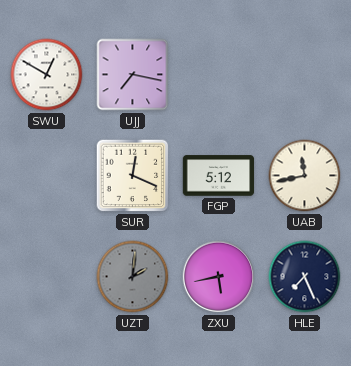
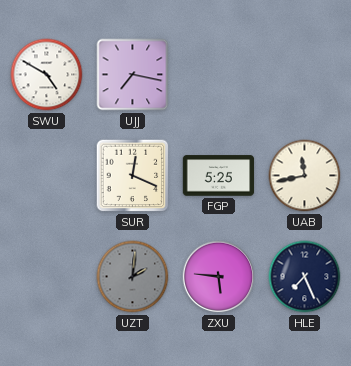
SWU: 12:50 -> 4:50 (47, 75)
FGP: 5:12 -> 5:25 (219, 176)
ZXU: 5:43 -> 5:46 (219, 277)
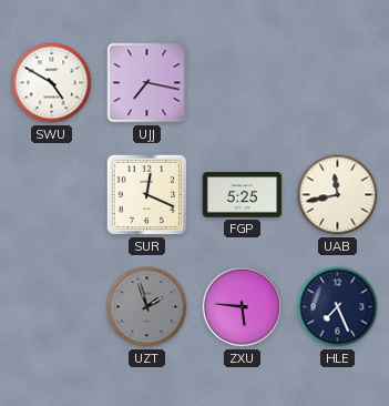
UZT: 2:01 -> 1:57 (147, 307)
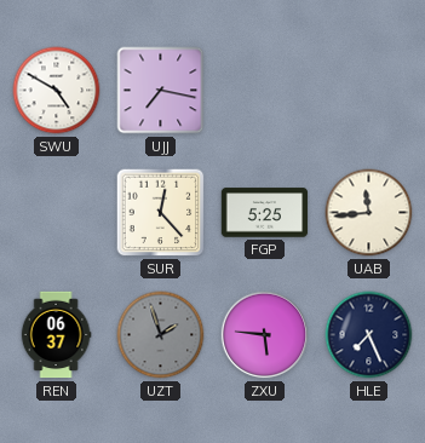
SUR: 12:19 -> 12:23 (161, 213)
UAB: 11:43 -> 11:44 (369, 213)
REN: none -> 06:37 (56, 335)
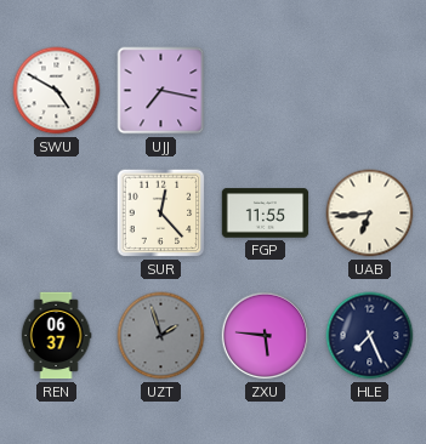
FGP: 5:25 -> 11:55 (266, 214)
UAB: 11:44 -> 6:44 (370, 214)
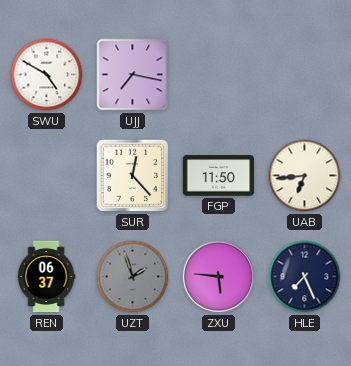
FGP: 11:55 -> 11:50 (219, 176)
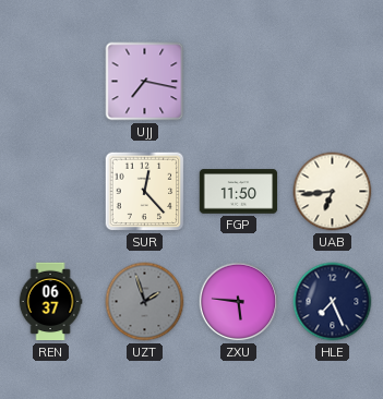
SWU: 4:50 -> none (47, 75)
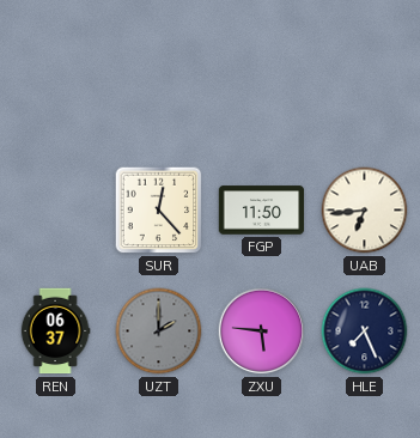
UJJ: 7:17 -> none (145, 82)
UZT: 1:57 -> 2:00 (159, 331)
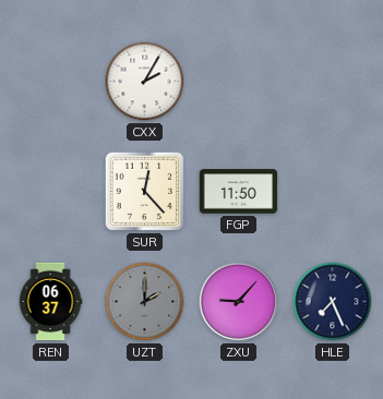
CXX: none -> 2:05 (145, 82)
UAB: 6:44 -> none (365, 211)
ZXU: 5:46 -> 9:07 (239, 302)
